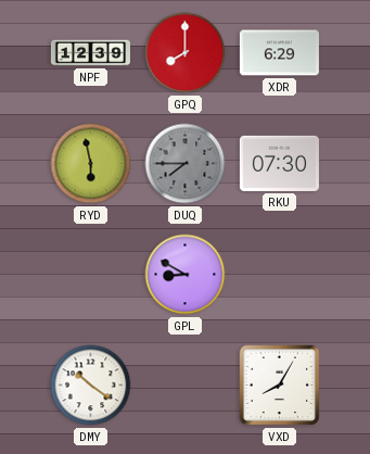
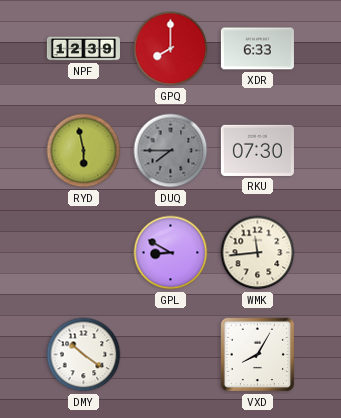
XDR: 6:29 -> 6:33 (257, 49)
WMK: none -> 11:44 (258, 253)
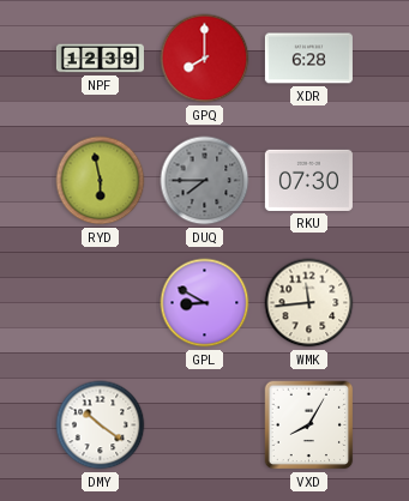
XDR: 6:33 -> 6:28 (308, 59)
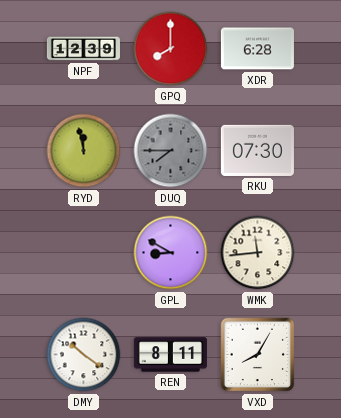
RYD: 5:58 -> 11:58 (84, 151)
REN: none -> 8:11 (170, 355)
